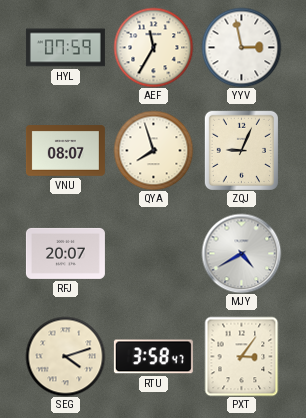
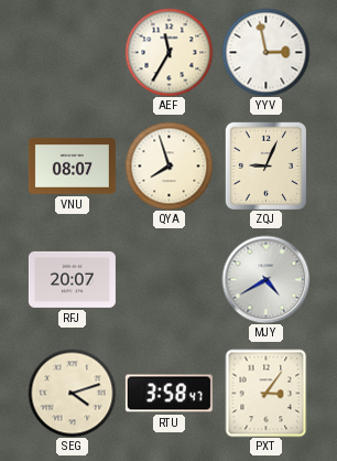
HYL: 07:59 -> none (65, 48)
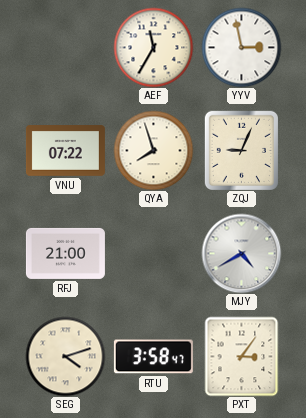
VNU: 08:07 -> 07:22 (65, 151)
RFJ: 20:07 -> 21:00 (65, 253)
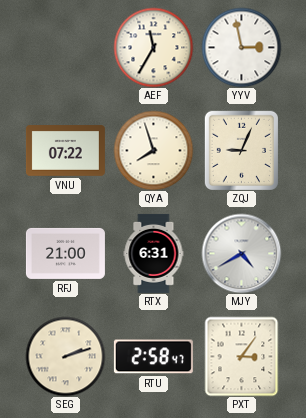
RTX: none -> 6:31 (154, 253)
SEG: 4:12 -> 2:12 (65, 356)
RTU: 3:58 -> 2:58 (153, 357)
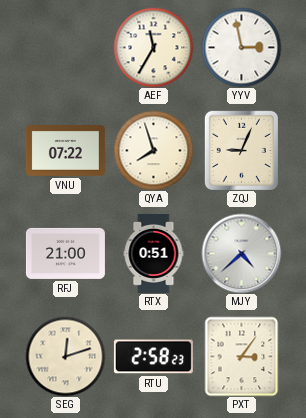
RTX: 6:31 -> 0:51 (154, 253)
MJY: 4:40 -> 4:38 (241, 253)
SEG: 2:12 -> 12:12 (65, 356)
RTU: 2:58:47 -> 2:58:23 (153, 357)
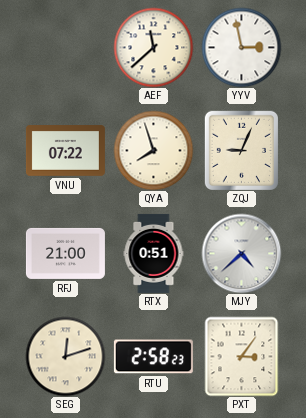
AEF: 11:35 -> 11:38 (153, 47)
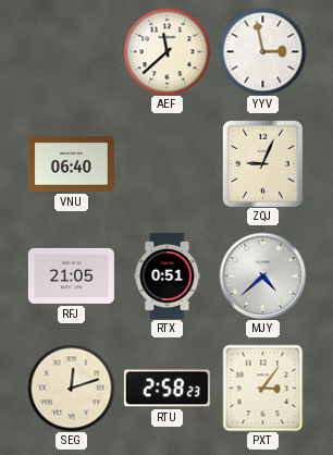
VNU: 07:22 -> 06:40 (71, 164)
QYA: 7:57 -> none (153, 150)
RFJ: 21:00 -> 21:05 (71, 275)
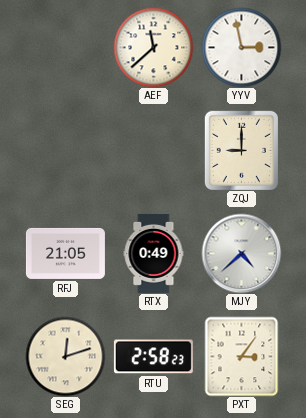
VNU: 06:40 -> none (71, 164)
ZQJ: 9:04 -> 9:00 (241, 150)
RTX: 0:51 -> 0:49 (154, 253)
